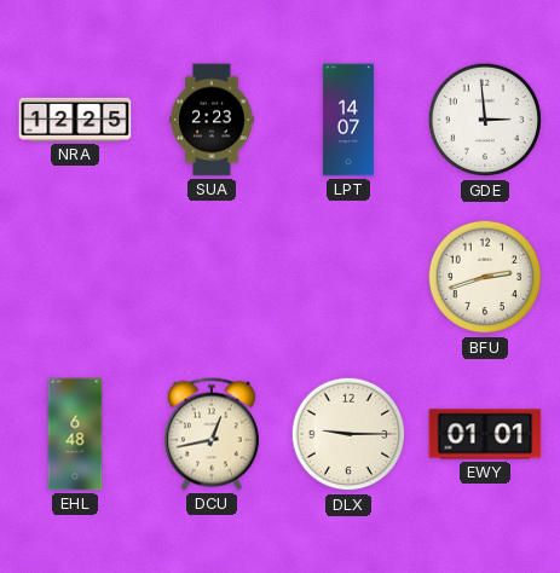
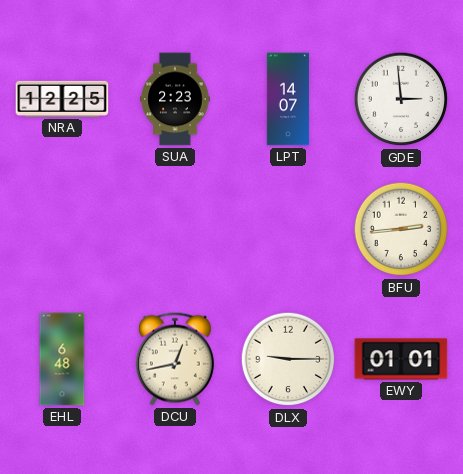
BFU: 2:42 -> 2:44 (401, 229)
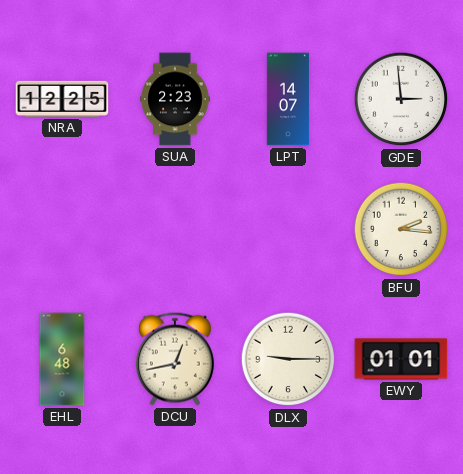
BFU: 2:44 -> 2:16 (401, 229)
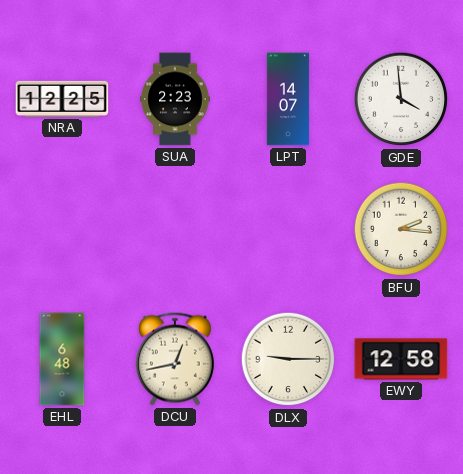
GDE: 2:59 -> 3:59 (401, 99)
EWY: 01:01 -> 12:58 (401, 359)
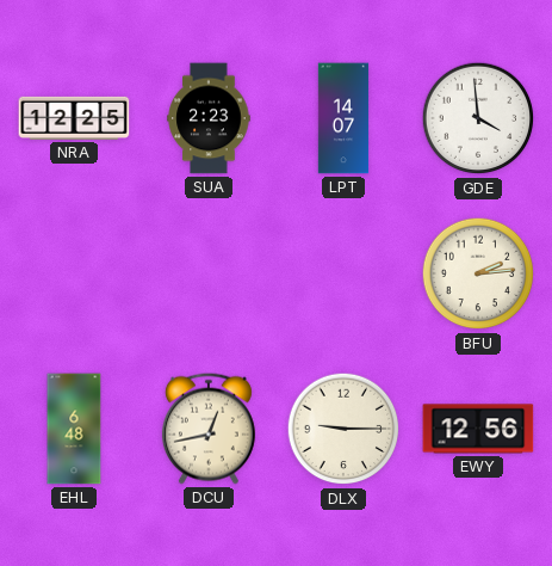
BFU: 2:16 -> 2:14 (478, 273)
EWY: 12:58 -> 12:56 (478, 429)
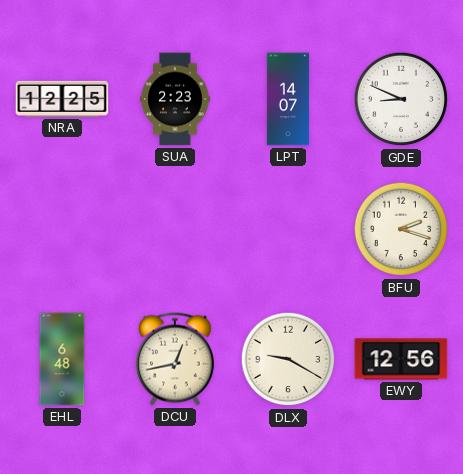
GDE: 3:59 -> 8:49 (401, 99)
BFU: 2:14 -> 2:18 (401, 229)
DLX: 9:15 -> 9:20 (288, 359)
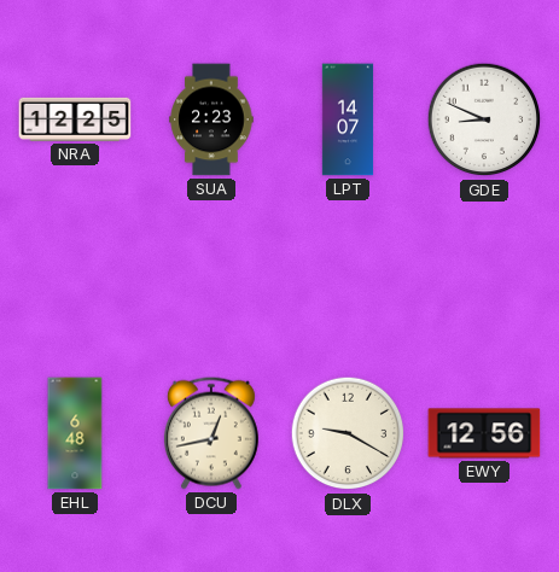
BFU: 2:18 -> none (401, 229)
